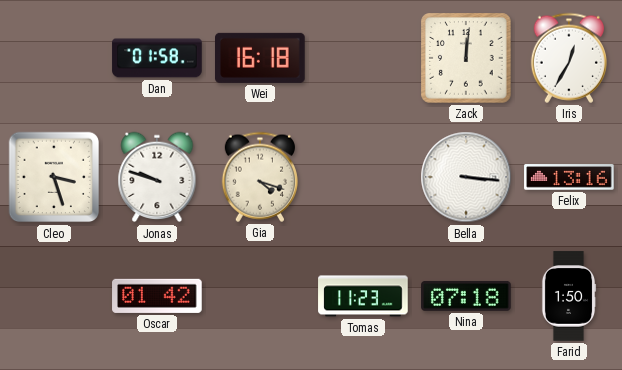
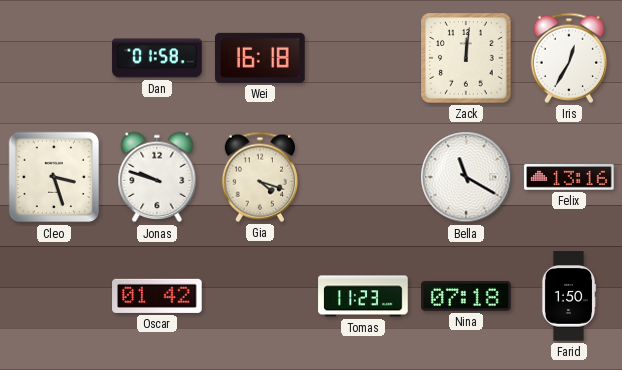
Bella: 3:16 -> 11:20 (466, 177)
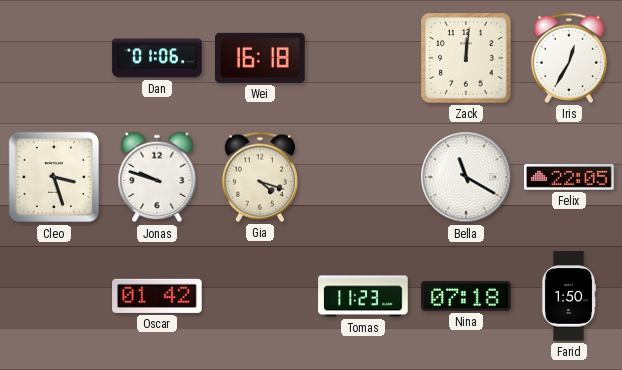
Dan: 01:58 -> 01:06 (157, 58)
Felix: 13:16 -> 22:05 (569, 177)
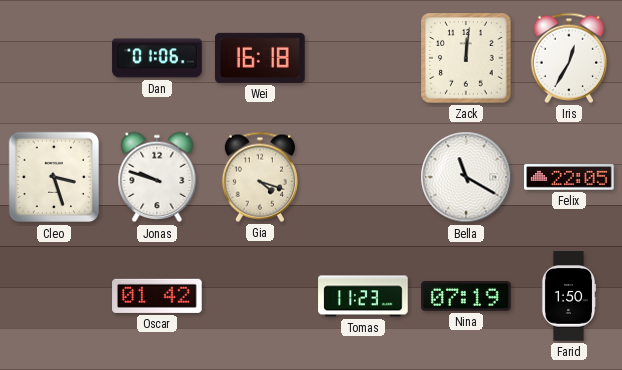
Nina: 07:18 -> 07:19 (466, 296)
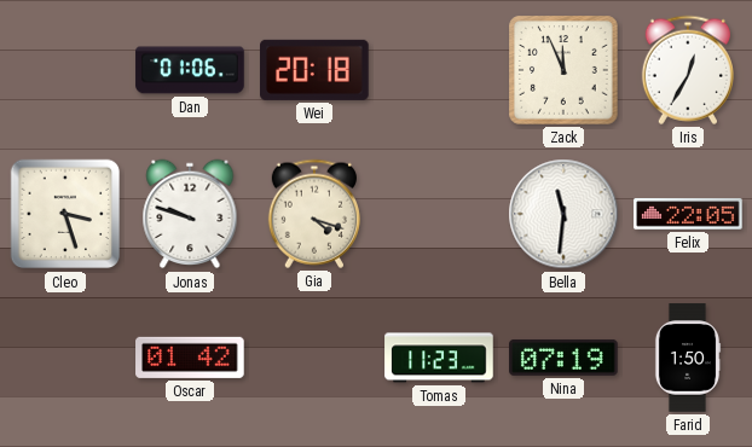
Wei: 16:18 -> 20:18 (316, 70)
Zack: 12:01 -> 11:56 (563, 70)
Bella: 11:20 -> 11:31 (563, 214)
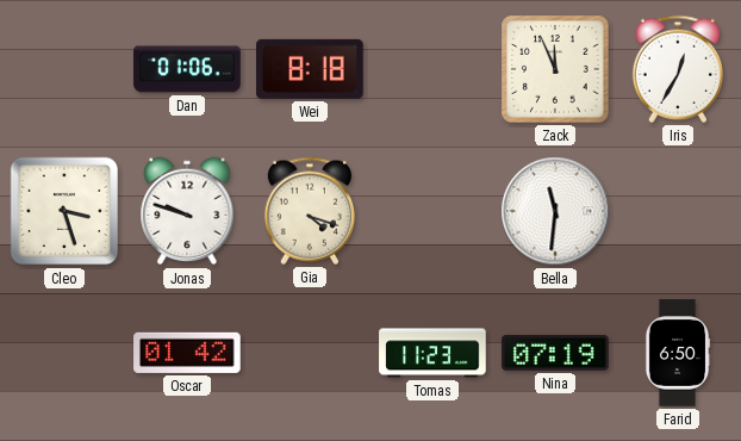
Wei: 20:18 -> 8:18 (311, 69)
Felix: 22:05 -> none (688, 214)
Farid: 1:50 -> 6:50 (678, 353)
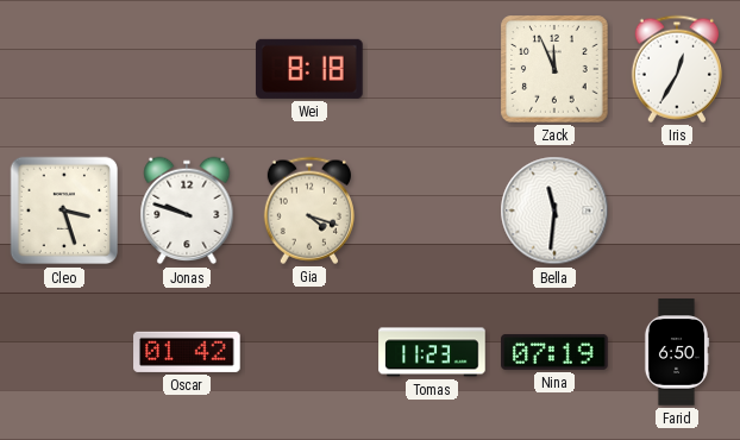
Dan: 01:06 -> none (187, 69)
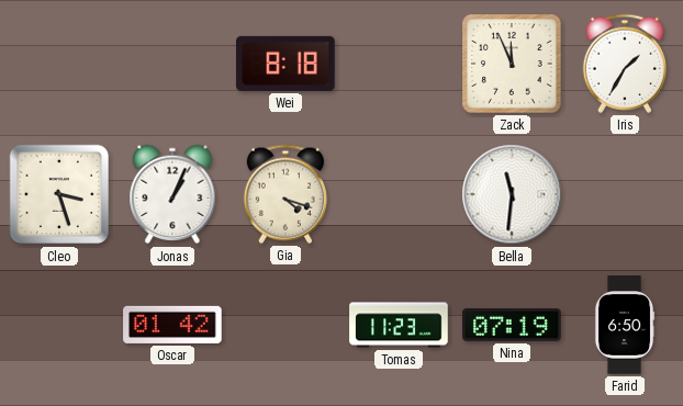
Iris: 12:35 -> 1:35 (625, 64)
Jonas: 9:48 -> 1:04 (172, 194)
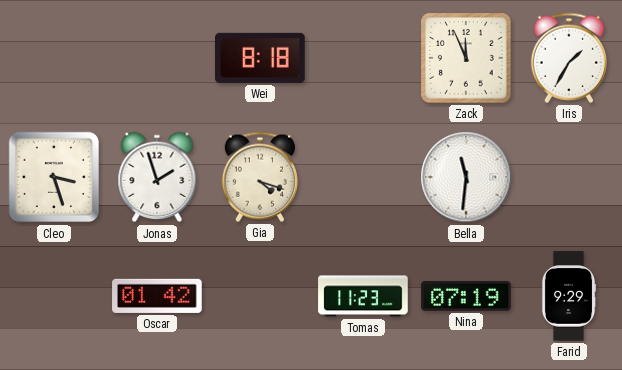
Jonas: 1:04 -> 1:57 (157, 177)
Farid: 6:50 -> 9:29 (569, 296)
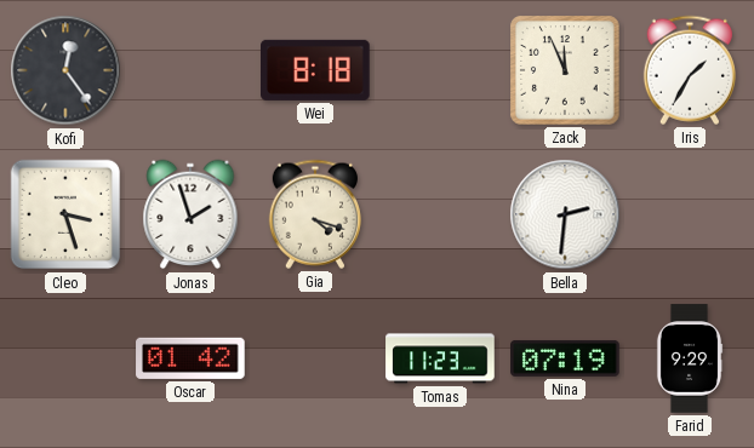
Kofi: none -> 12:24 (65, 70)
Bella: 11:31 -> 2:31 (565, 214)
